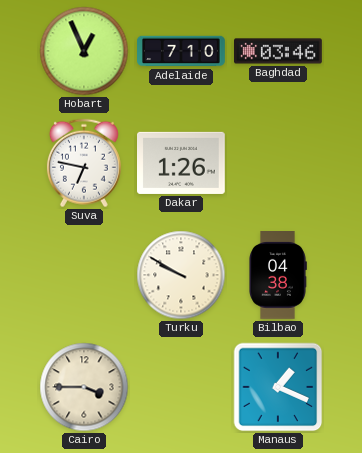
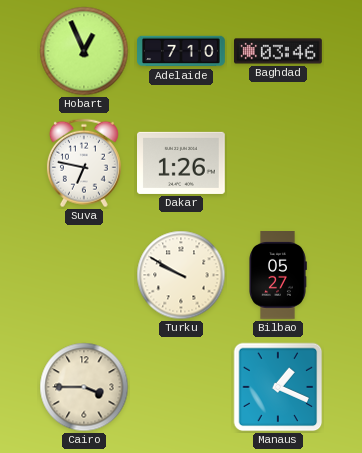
Bilbao: 04:38 -> 05:27 (278, 276)
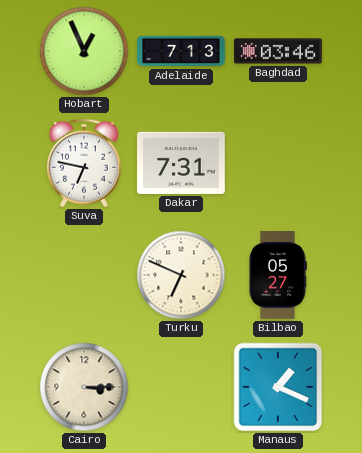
Adelaide: 7:10 -> 7:13 (181, 51)
Dakar: 1:26 -> 7:31 (182, 163)
Turku: 9:50 -> 6:49 (181, 275)
Cairo: 3:45 -> 3:15 (84, 387)
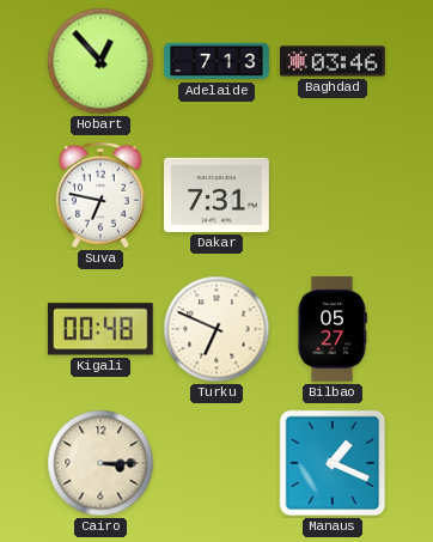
Hobart: 12:56 -> 12:53 (100, 61)
Kigali: none -> 00:48 (100, 329)
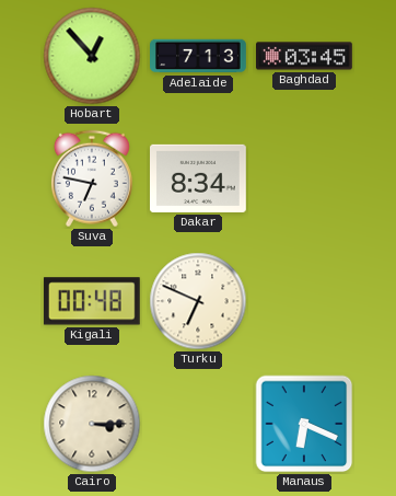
Baghdad: 03:46 -> 03:45 (305, 56)
Dakar: 7:31 -> 8:34 (199, 178)
Bilbao: 05:27 -> none (333, 330)
Manaus: 1:19 -> 6:19 (304, 424)
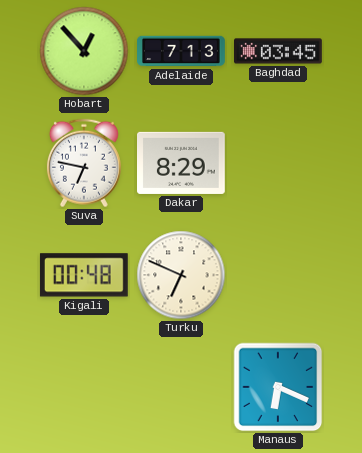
Dakar: 8:34 -> 8:29 (182, 163)
Cairo: 3:15 -> none (92, 424)
